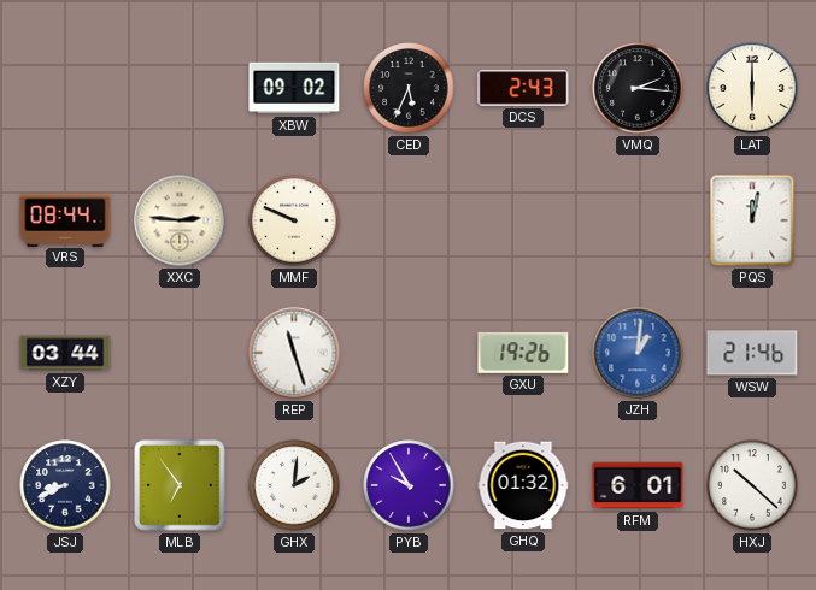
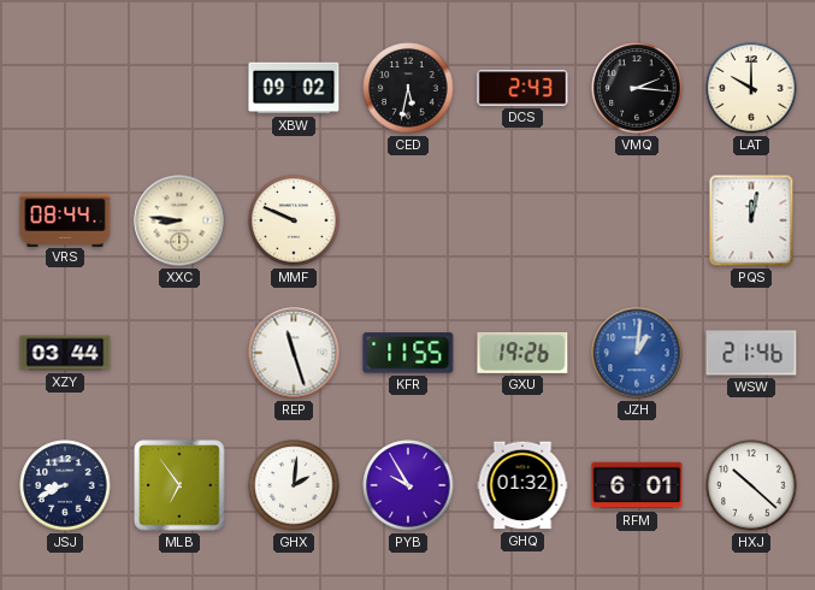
CED: 5:34 -> 5:32 (408, 88)
LAT: 6:00 -> 10:00 (751, 88)
XXC: 2:46 -> 8:46 (179, 220)
KFR: none -> 11:55 (408, 353)
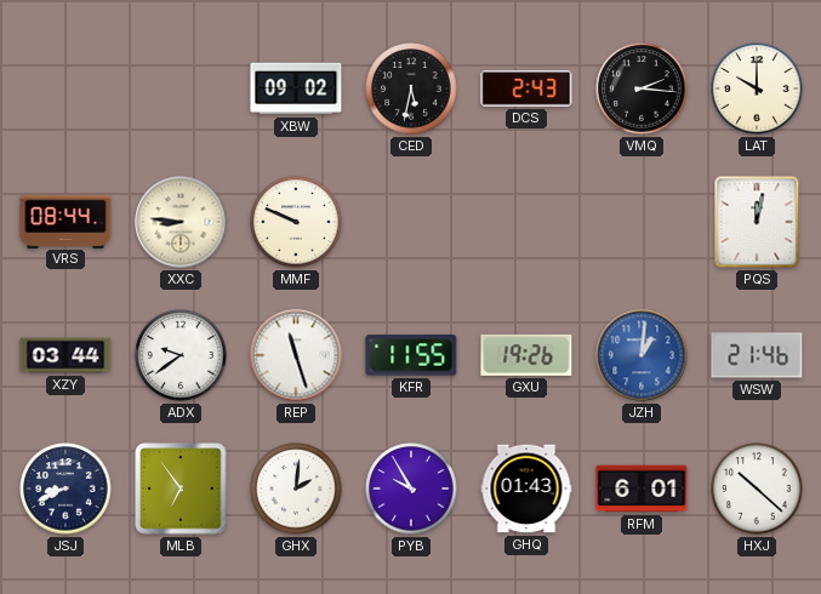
ADX: none -> 9:39 (181, 355)
GHQ: 01:32 -> 01:43 (526, 489)
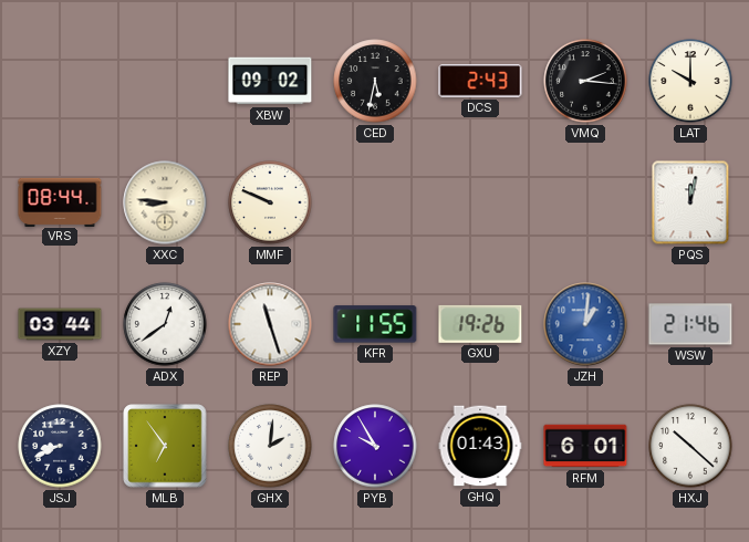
ADX: 9:39 -> 12:39 (165, 324)
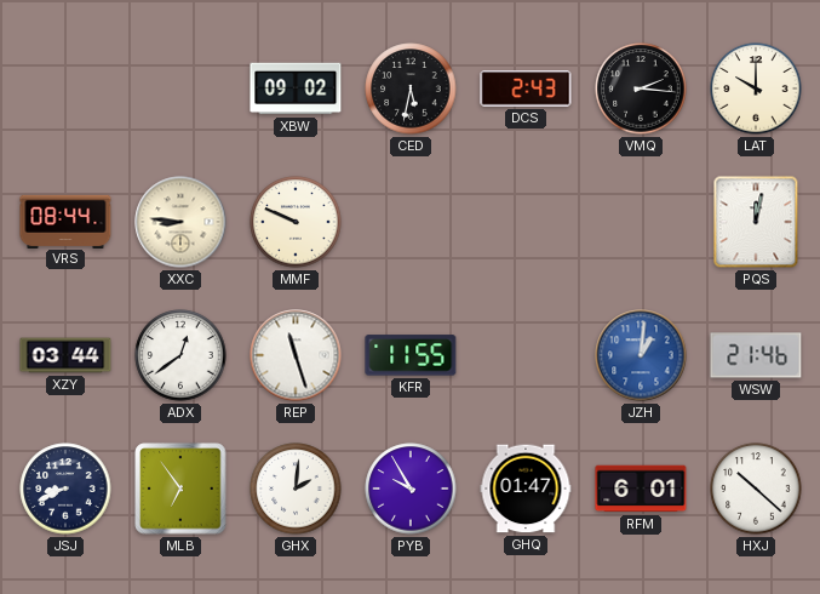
GXU: 19:26 -> none (480, 324)
GHQ: 01:43 -> 01:47 (526, 489)
